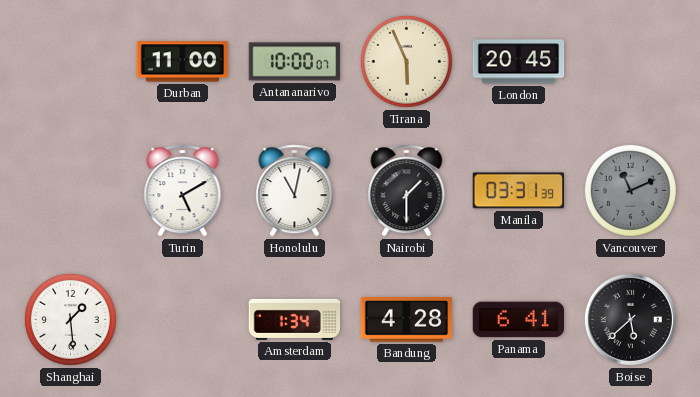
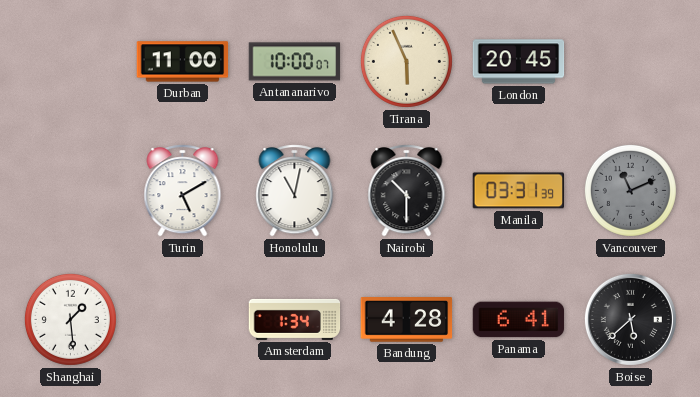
Nairobi: 1:30 -> 10:30 (407, 191)
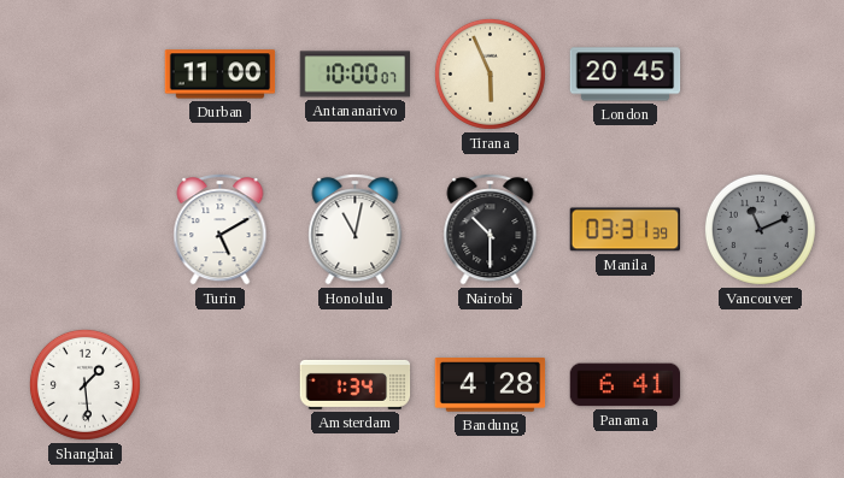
Boise: 5:38 -> none (630, 319)
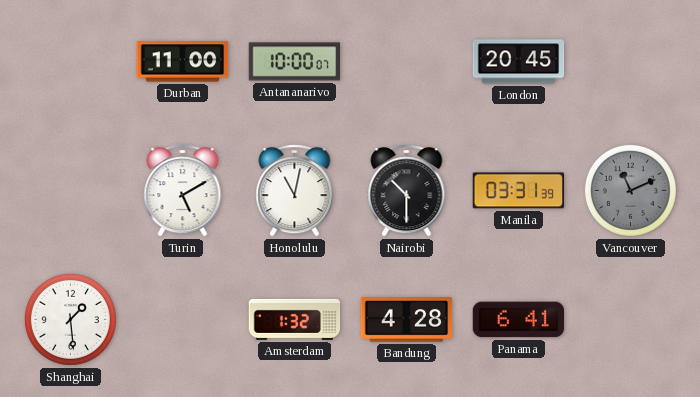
Tirana: 5:56 -> none (490, 73)
Amsterdam: 1:34 -> 1:32 (295, 319)
